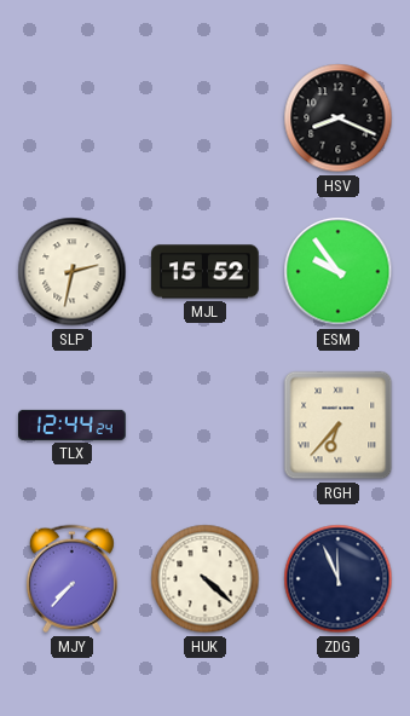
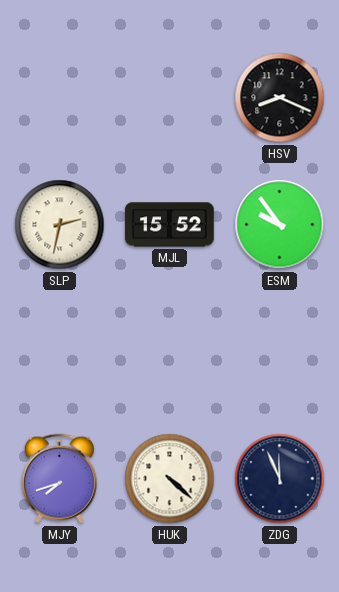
TLX: 12:44 -> none (73, 425)
RGH: 6:37 -> none (339, 426)
MJY: 7:37 -> 7:42 (59, 479)
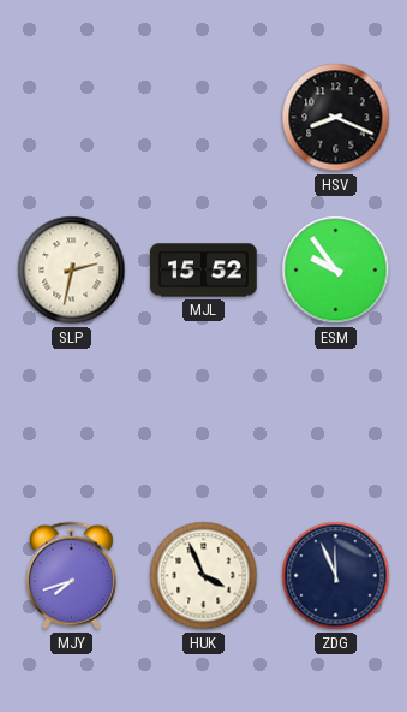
HUK: 4:22 -> 3:56 (204, 576)
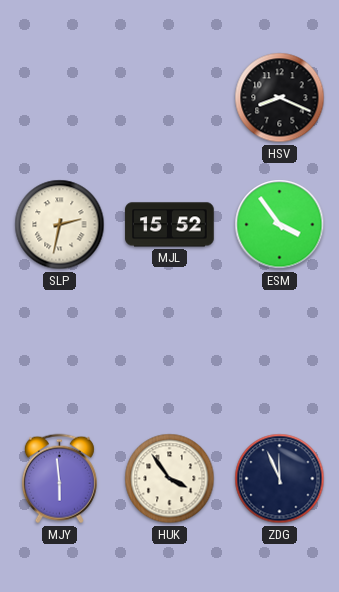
ESM: 9:54 -> 3:54 (280, 225)
MJY: 7:42 -> 5:59 (59, 479)
HUK: 3:56 -> 3:54 (170, 479)
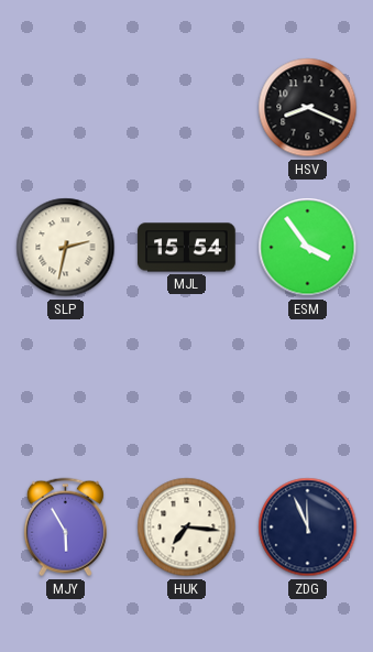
MJL: 15:52 -> 15:54 (187, 248)
MJY: 5:59 -> 5:55 (65, 528)
HUK: 3:54 -> 7:16 (187, 528)
